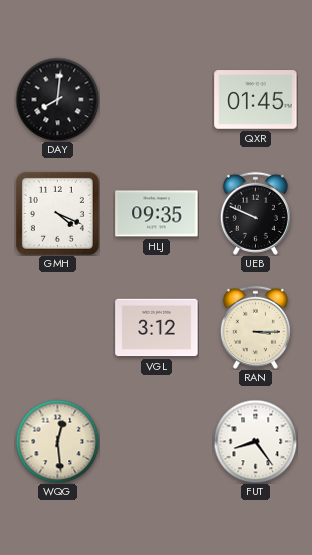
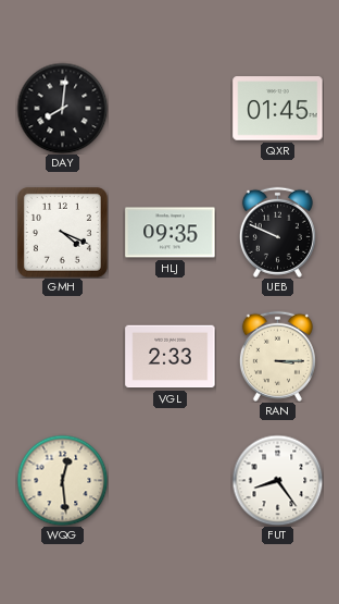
VGL: 3:12 -> 2:33 (171, 357)
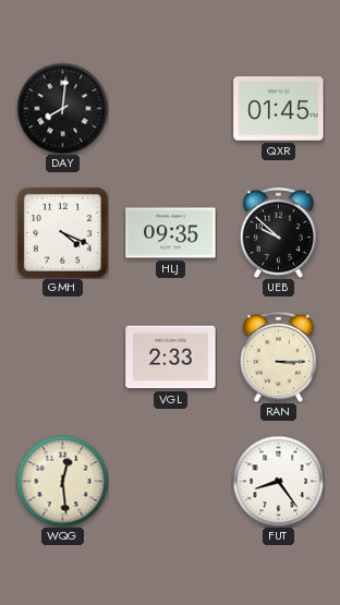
UEB: 9:49 -> 9:52 (278, 232)
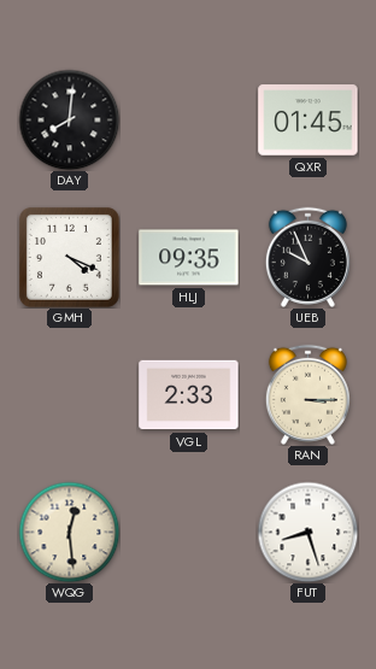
UEB: 9:52 -> 9:56 (307, 257)
FUT: 8:24 -> 8:27 (307, 532)
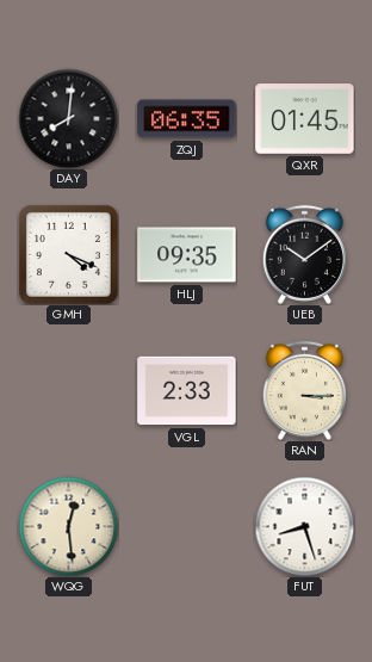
ZQJ: none -> 06:35 (187, 119)
UEB: 9:56 -> 10:09 (304, 254)
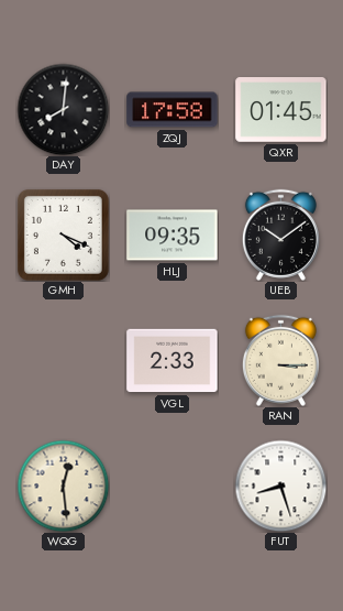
ZQJ: 06:35 -> 17:58 (173, 110)
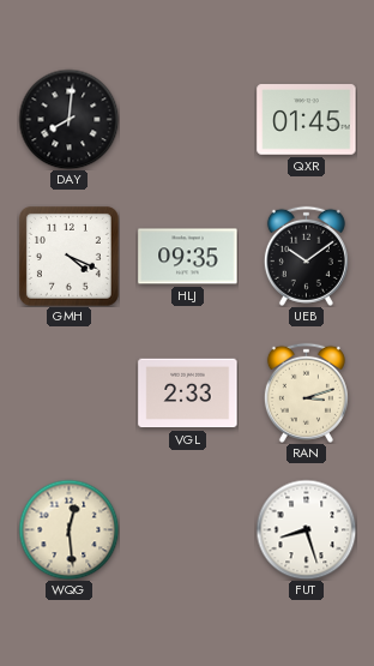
ZQJ: 17:58 -> none (173, 110)
RAN: 3:15 -> 3:12 (306, 392)
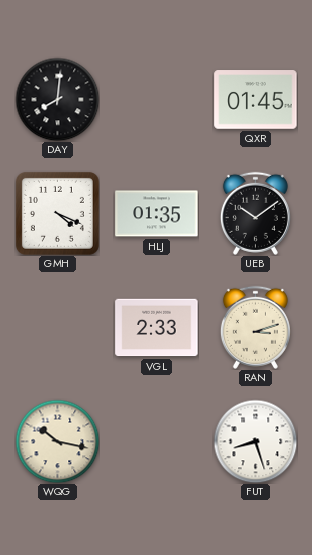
HLJ: 09:35 -> 01:35 (157, 214)
WQG: 12:29 -> 10:17 (57, 441)
